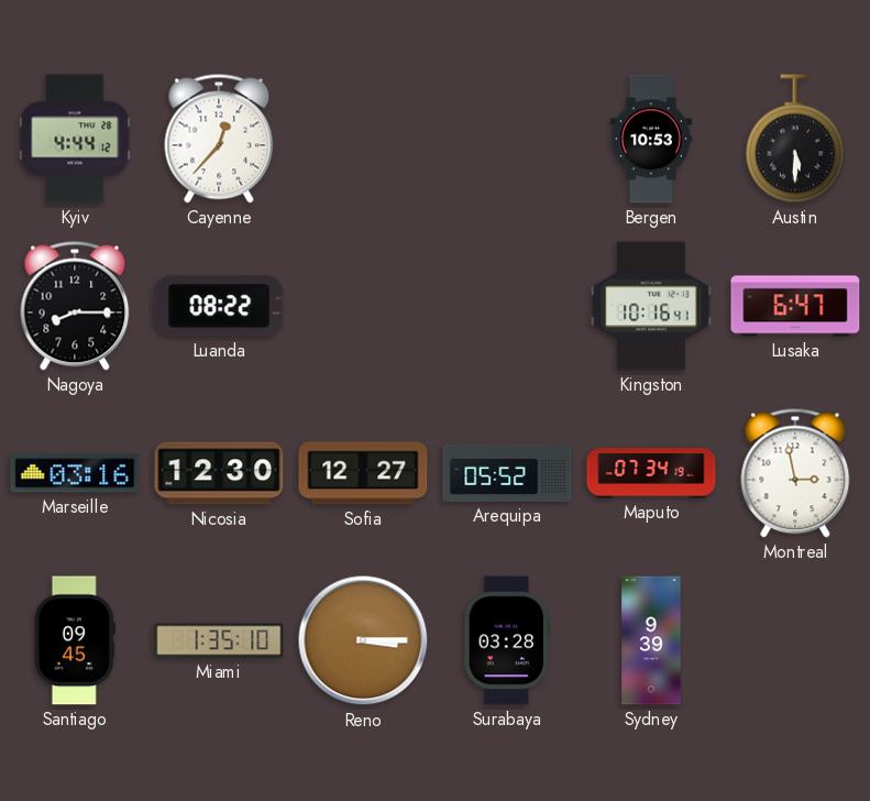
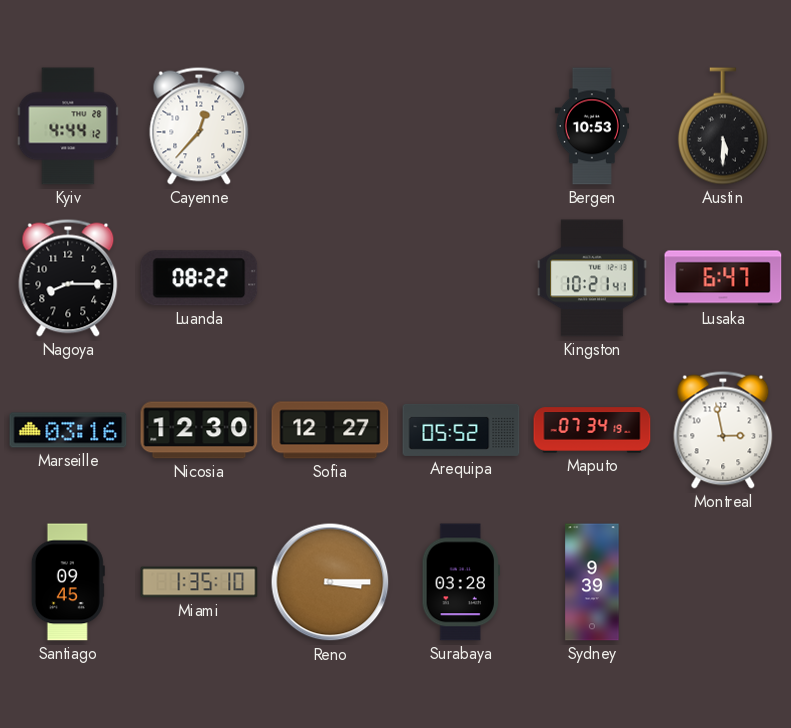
Kingston: 10:16 -> 10:21 (592, 278)
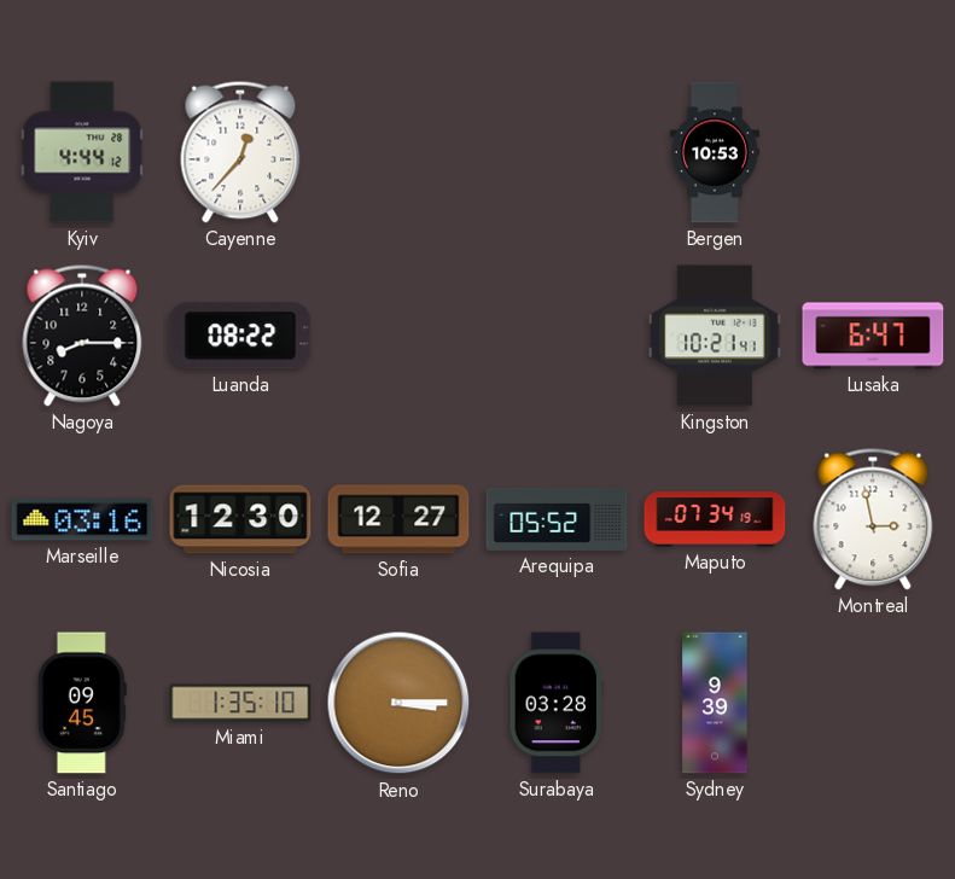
Austin: 5:30 -> none (723, 126)
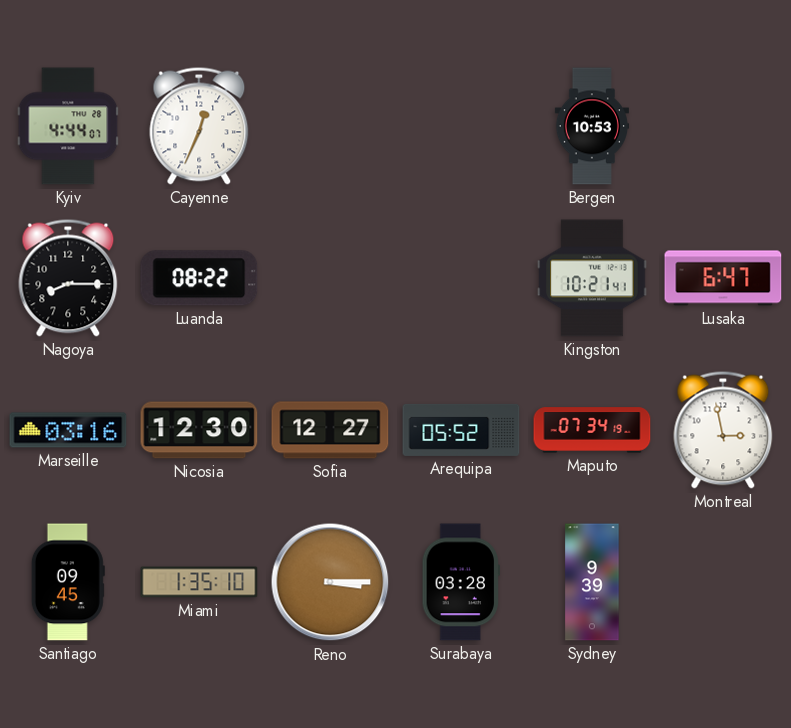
Kyiv: 4:44:12 -> 4:44:07 (68, 126)
Cayenne: 12:37 -> 12:34 (199, 126)
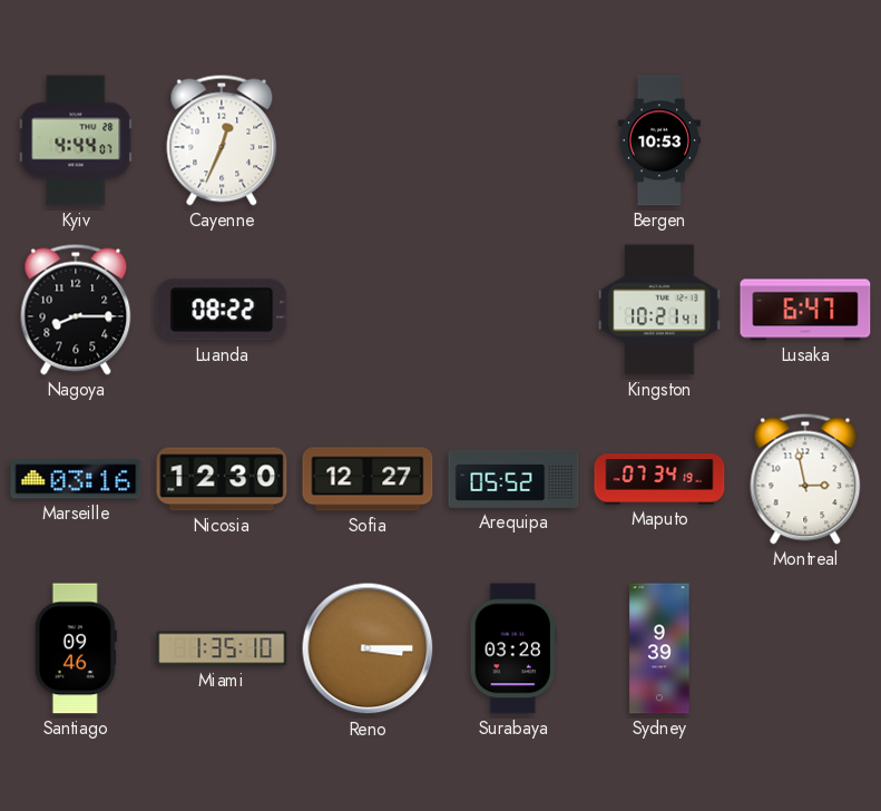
Santiago: 09:45 -> 09:46 (76, 648)
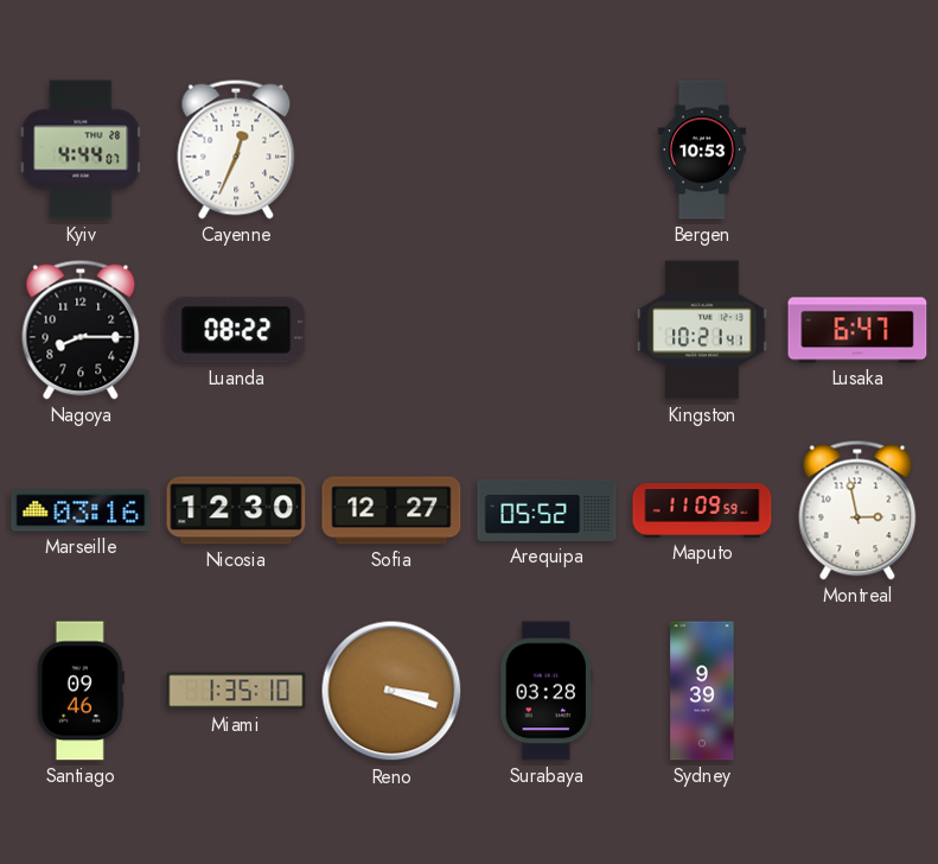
Maputo: 07:34 -> 11:09 (702, 510)
Reno: 3:15 -> 3:18 (391, 691)
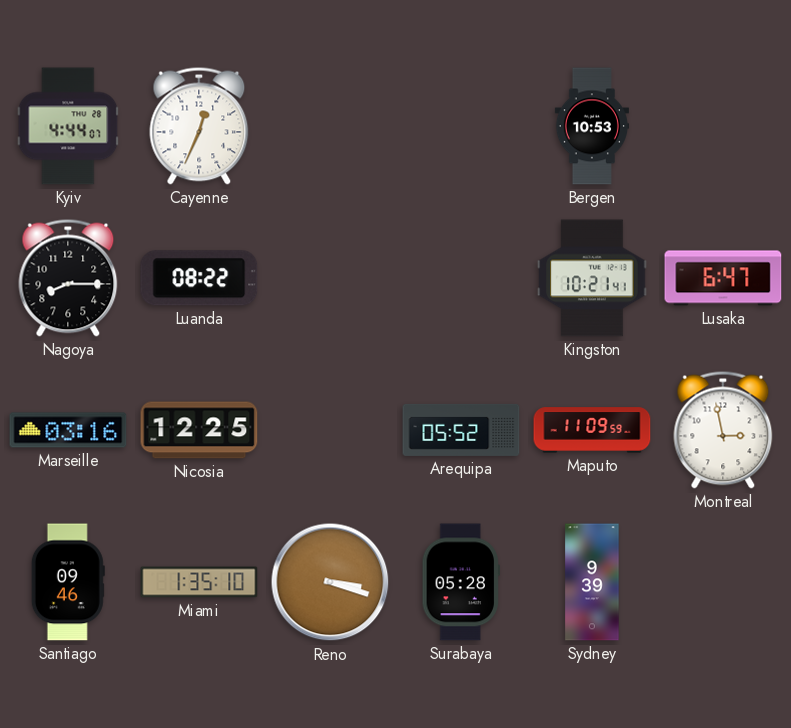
Nicosia: 12:30 -> 12:25 (199, 430)
Sofia: 12:27 -> none (391, 510)
Surabaya: 03:28 -> 05:28 (460, 582)
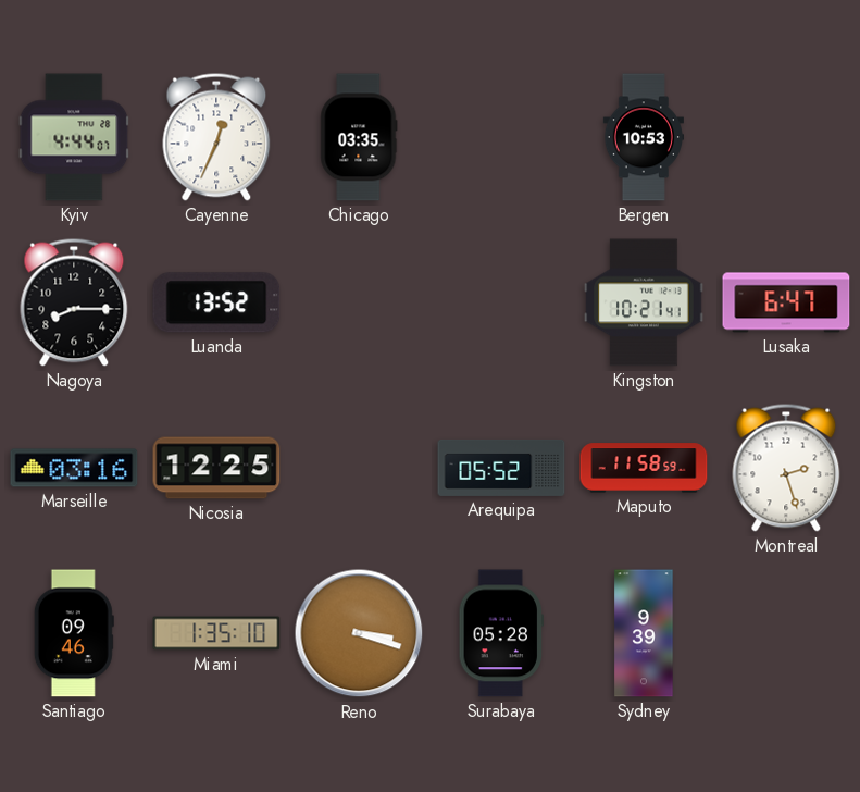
Chicago: none -> 03:35 (359, 137)
Luanda: 08:22 -> 13:52 (216, 302)
Maputo: 11:09 -> 11:58 (644, 468)
Montreal: 2:58 -> 2:27 (786, 468)
